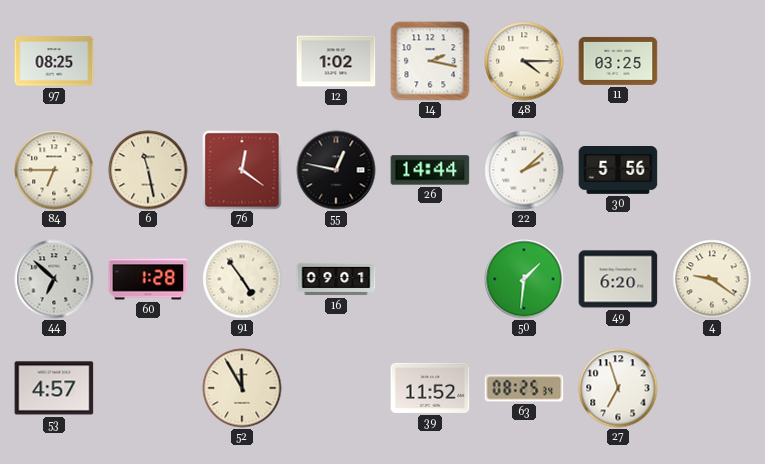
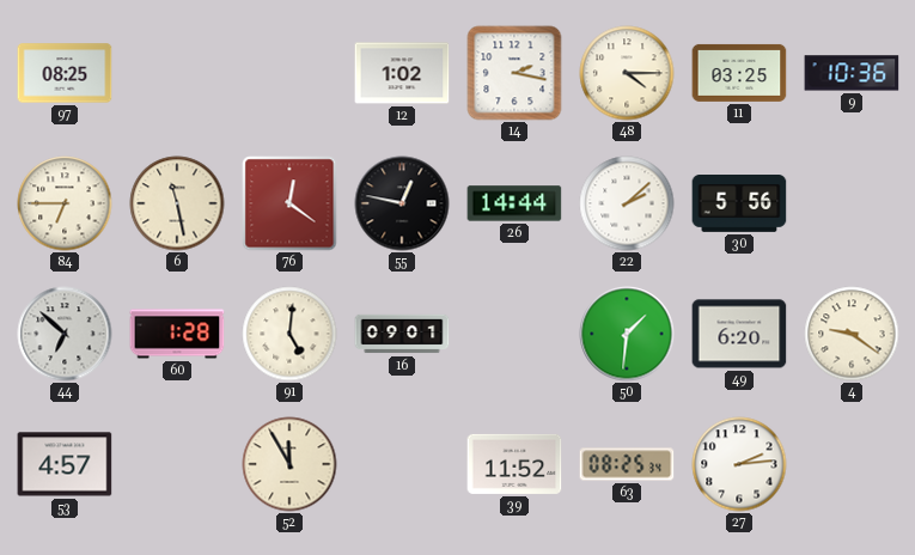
9: none -> 10:36 (852, 73)
91: 4:54 -> 5:01 (289, 334)
27: 6:57 -> 2:14 (739, 464)
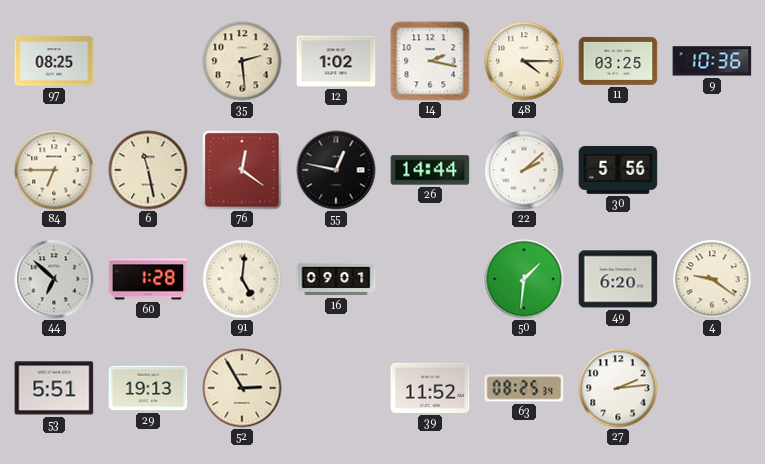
35: none -> 2:29 (242, 61)
53: 4:57 -> 5:51 (54, 388)
29: none -> 19:13 (148, 388)
52: 11:55 -> 2:55 (242, 388)
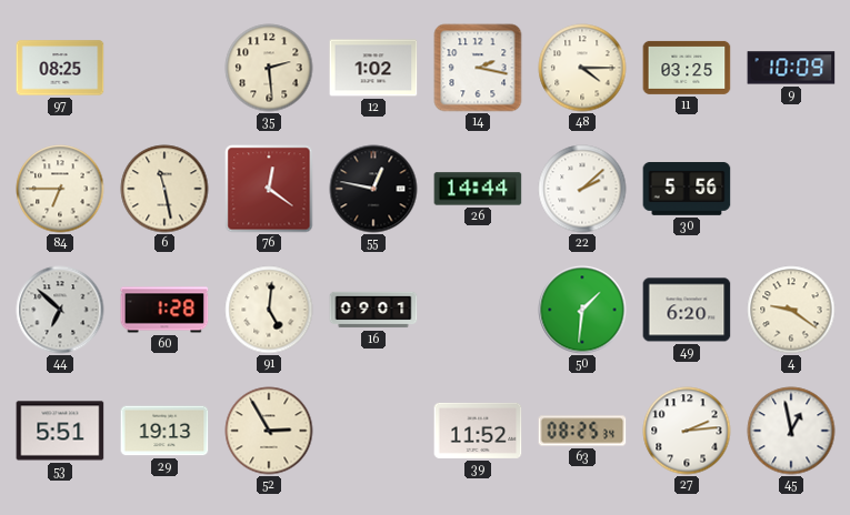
9: 10:36 -> 10:09 (791, 68)
45: none -> 12:58 (791, 431)
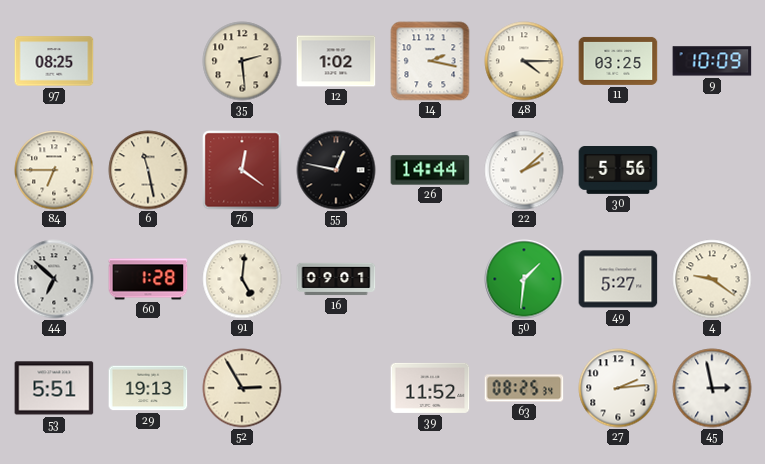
49: 6:20 -> 5:27 (618, 279)
45: 12:58 -> 2:58 (712, 388)
